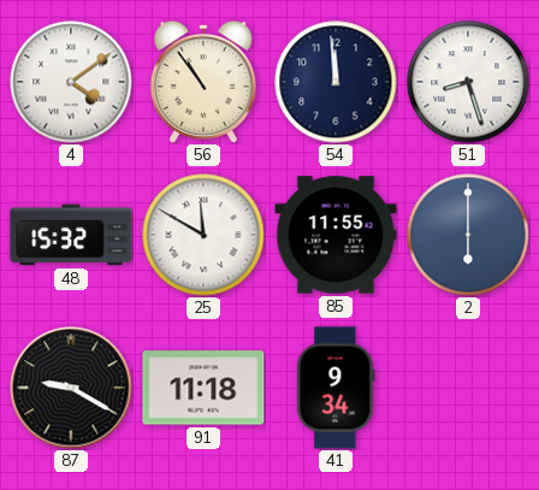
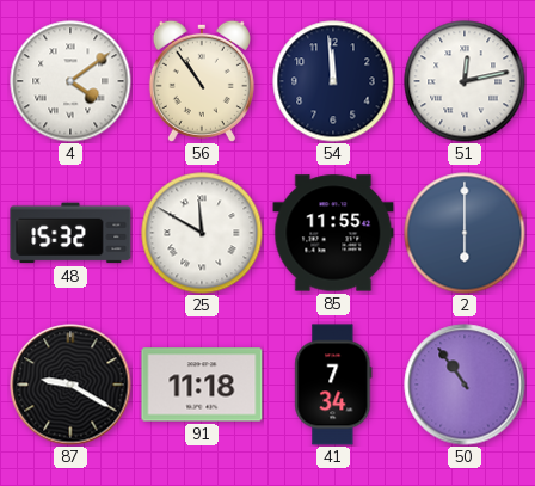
51: 8:27 -> 12:13 (465, 81)
41: 9:34 -> 7:34 (333, 385)
50: none -> 10:54 (465, 385)
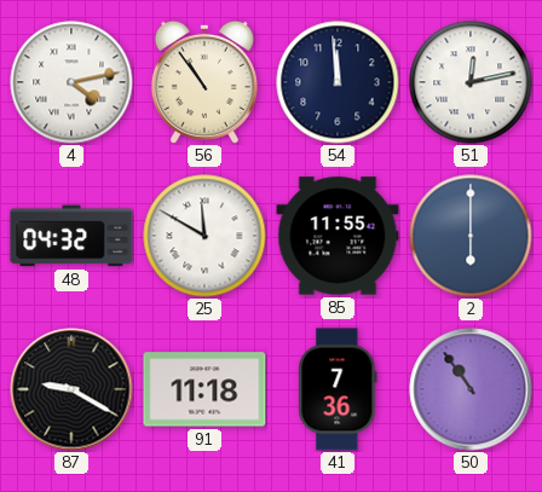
4: 4:09 -> 4:13 (71, 82)
48: 15:32 -> 04:32 (71, 236)
41: 7:34 -> 7:36 (338, 389)
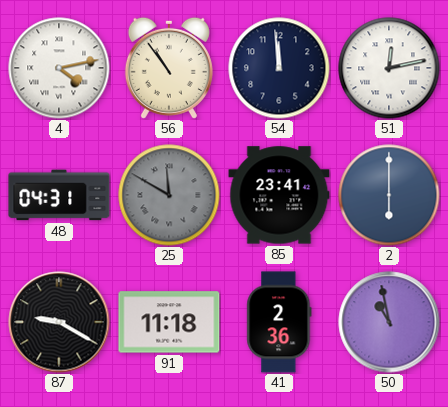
48: 04:32 -> 04:31 (59, 195)
25 dial: white -> grey (169, 195)
85: 11:55 -> 23:41 (279, 195)
41: 7:36 -> 2:36 (279, 322)
50: 10:54 -> 10:58 (389, 322)
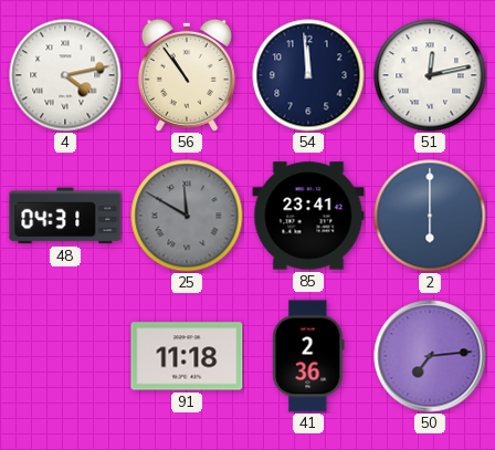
87: 9:20 -> none (59, 322)
50: 10:58 -> 7:14 (430, 356)
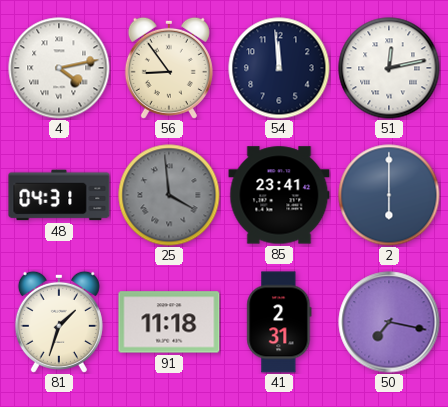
56: 10:54 -> 8:54 (169, 68)
25: 11:50 -> 3:59 (169, 195)
81: none -> 1:33 (59, 322)
41: 2:36 -> 2:31 (279, 322)
50: 7:14 -> 7:17 (389, 322)
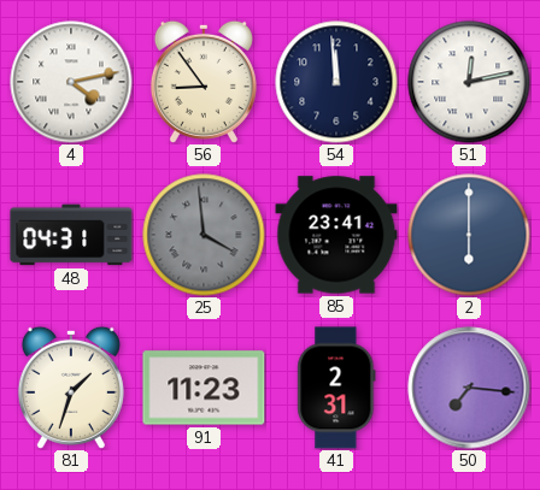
91: 11:18 -> 11:23 (204, 388)
50: 7:17 -> 7:16 (469, 388)
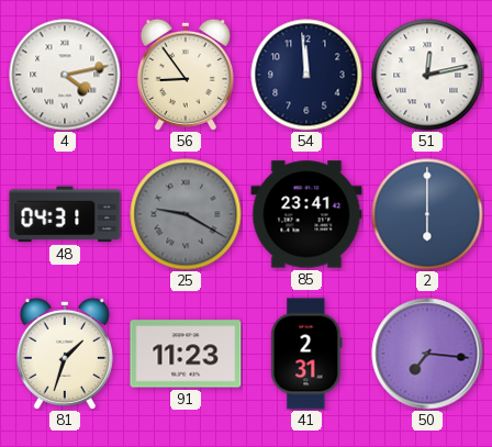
25: 3:59 -> 9:20 (186, 214)
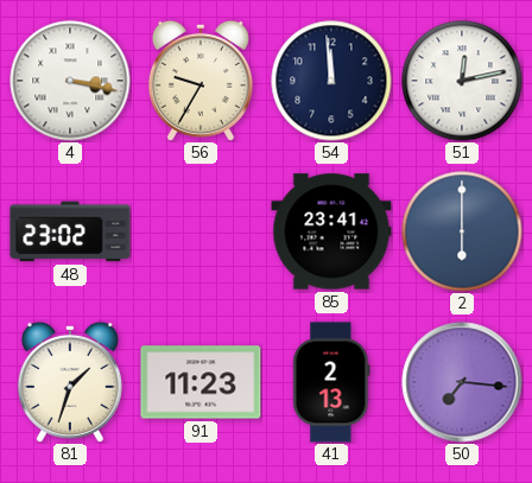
4: 4:13 -> 3:17 (70, 81)
56: 8:54 -> 9:35 (201, 81)
48: 04:31 -> 23:02 (70, 231)
25: 9:20 -> none (186, 214)
41: 2:31 -> 2:13 (331, 382)
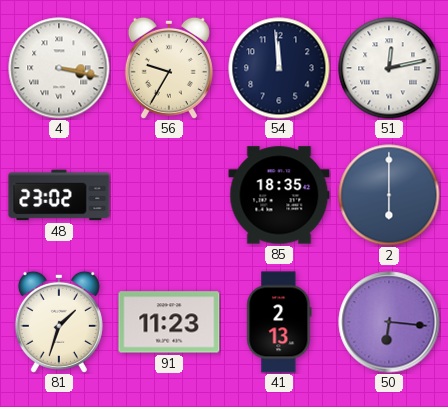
85: 23:41 -> 18:35 (279, 195)
50: 7:16 -> 6:16 (389, 322)
